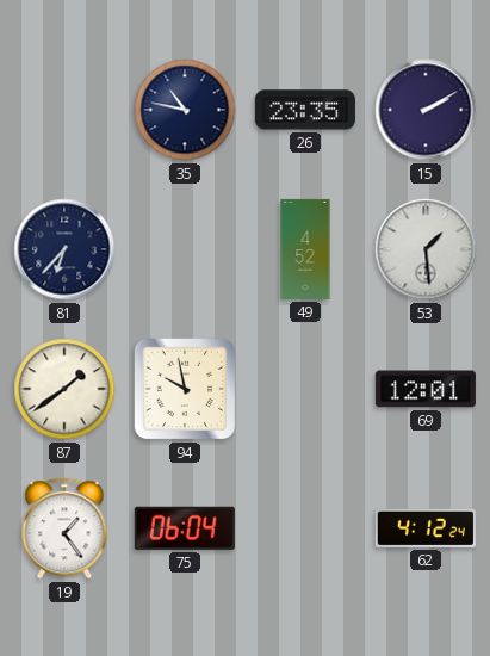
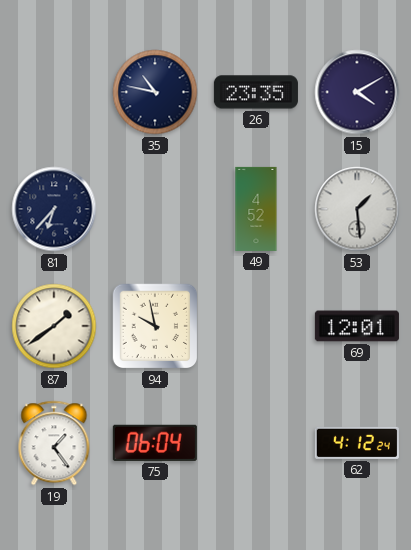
15: 2:10 -> 4:10 (357, 92)
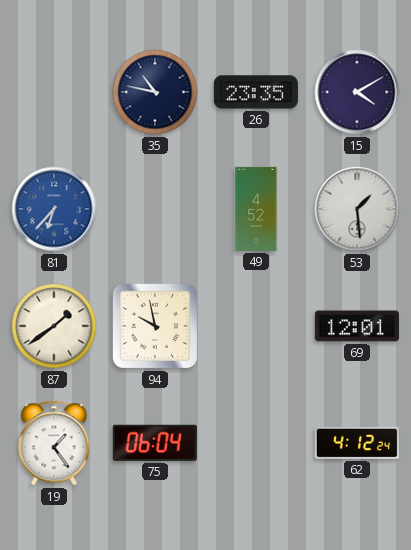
81 dial: navy -> blue (54, 209)
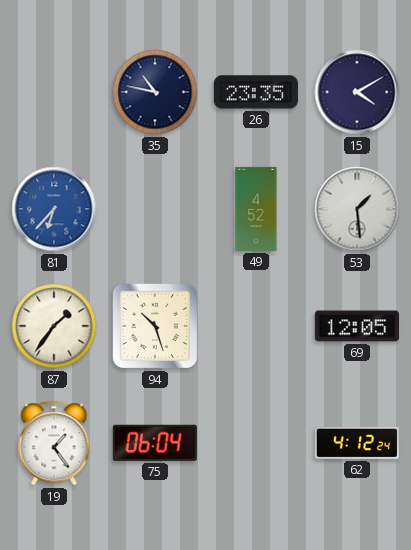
87: 1:39 -> 1:36 (54, 326)
94: 9:58 -> 10:27 (155, 326)
69: 12:01 -> 12:05 (357, 326)
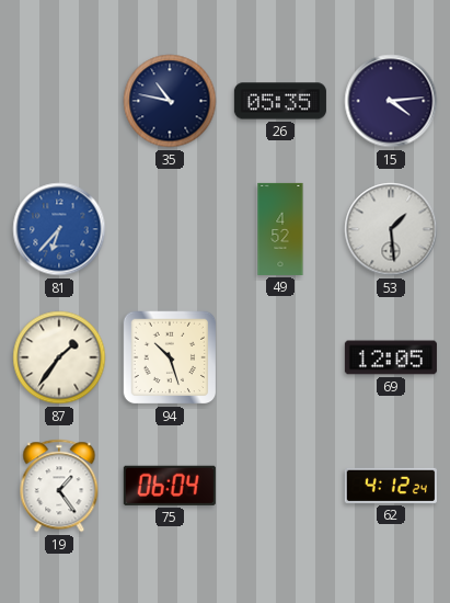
26: 23:35 -> 05:35 (280, 101)
15: 4:10 -> 4:14 (391, 101)
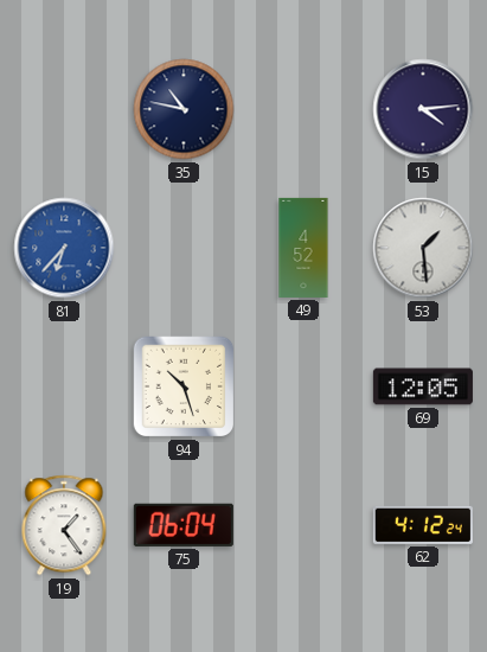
26: 05:35 -> none (280, 101)
87: 1:36 -> none (59, 357)
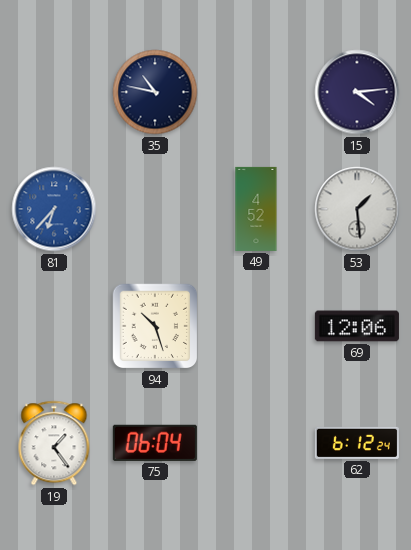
69: 12:05 -> 12:06 (357, 326)
62: 4:12 -> 6:12 (357, 443)
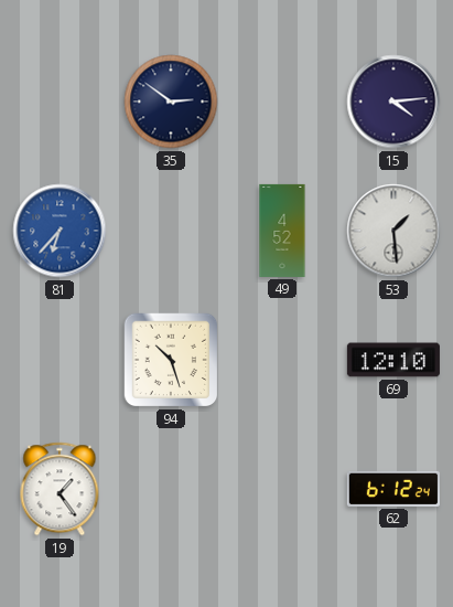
35: 10:47 -> 2:51 (171, 102)
69: 12:06 -> 12:10 (393, 360)
75: 06:04 -> none (155, 443)
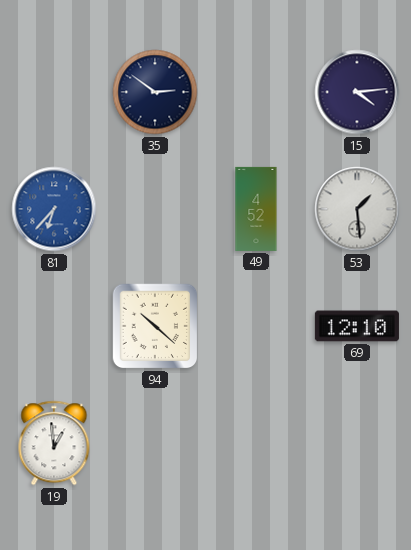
94: 10:27 -> 10:22 (155, 326)
19: 1:24 -> 12:59 (54, 443)
62: 6:12 -> none (393, 489)
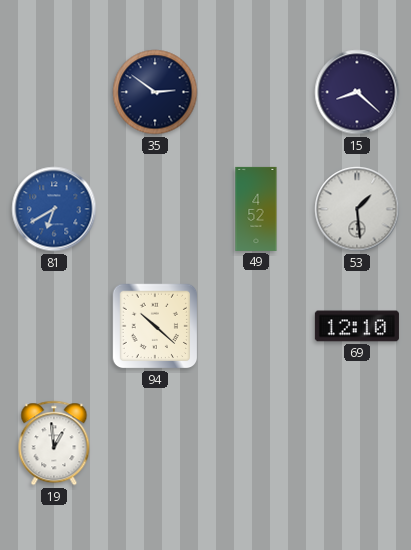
15: 4:14 -> 8:22 (357, 92)
81: 6:37 -> 6:40 (54, 209)
